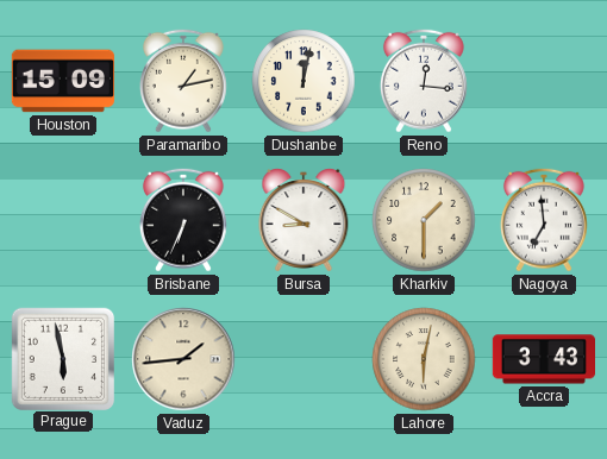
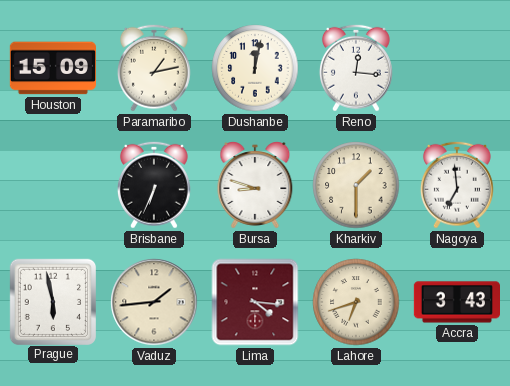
Bursa: 8:50 -> 8:48 (255, 185)
Lima: none -> 4:16 (255, 302)
Lahore: 6:02 -> 6:42 (356, 302)
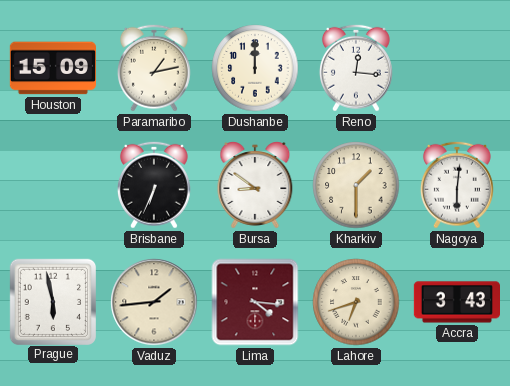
Dushanbe: 12:02 -> 12:00 (255, 68)
Bursa: 8:48 -> 8:51 (255, 185)
Nagoya: 6:59 -> 6:01 (457, 185)
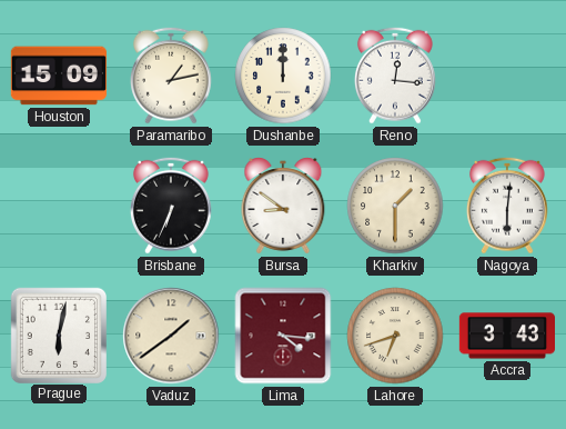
Prague: 5:58 -> 6:02 (58, 335)
Vaduz: 1:44 -> 1:39 (171, 336)
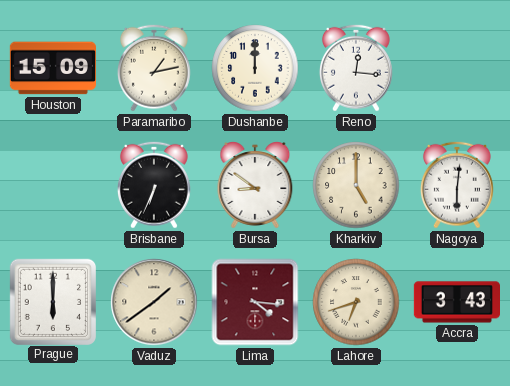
Kharkiv: 1:30 -> 5:00 (356, 185)
Prague: 6:02 -> 6:00 (52, 301)
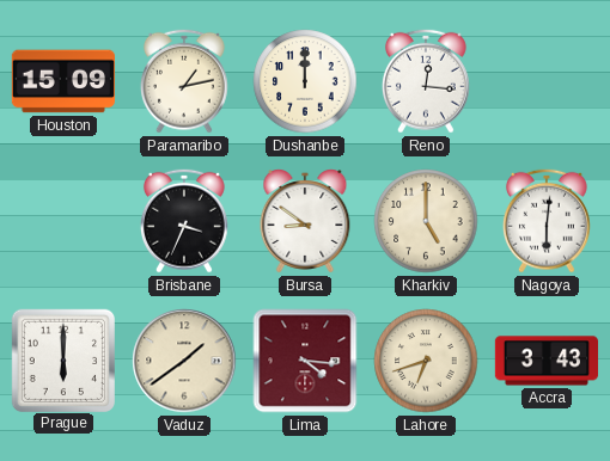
Brisbane: 6:34 -> 3:34 (184, 221)
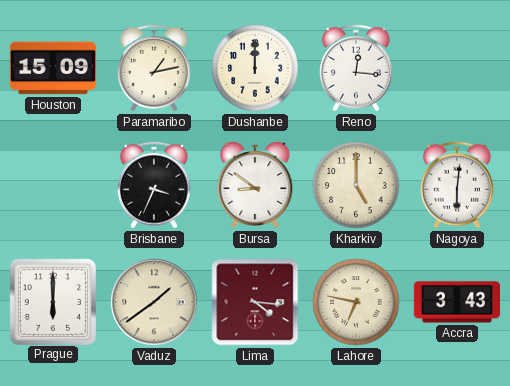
Lahore: 6:42 -> 6:47 (356, 302)
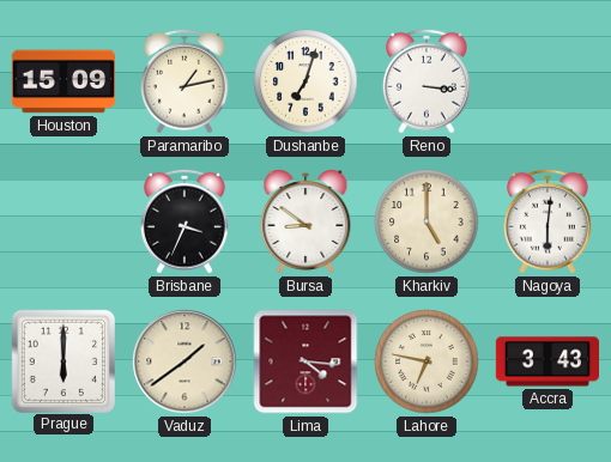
Dushanbe: 12:00 -> 7:03 (305, 81)
Reno: 12:16 -> 3:16 (427, 81)
